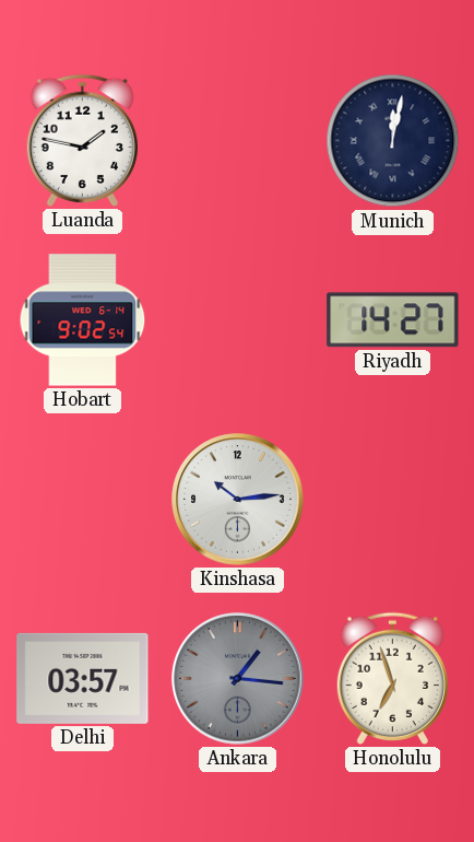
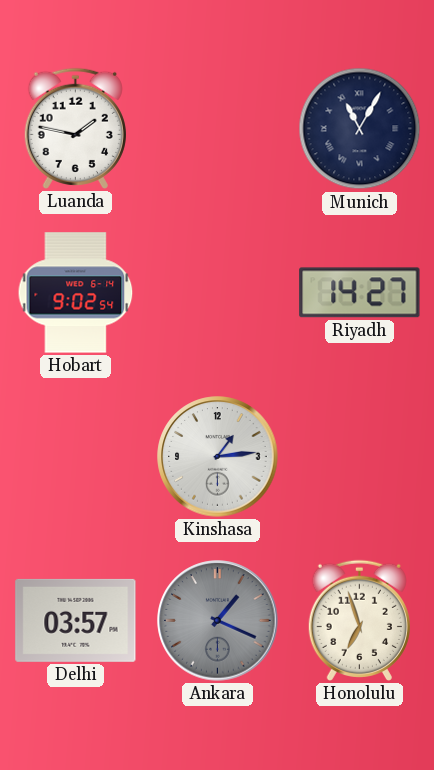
Munich: 12:02 -> 11:05 (360, 129)
Kinshasa: 10:14 -> 1:14 (218, 457)
Ankara: 1:16 -> 1:19 (218, 621)
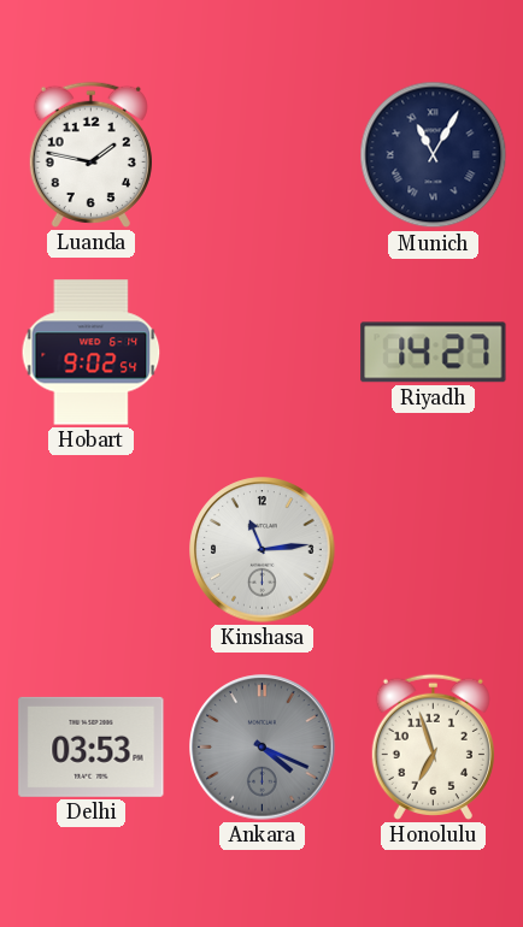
Kinshasa: 1:14 -> 11:14 (263, 550)
Delhi: 03:57 -> 03:53 (92, 746)
Ankara: 1:19 -> 4:19 (263, 748)
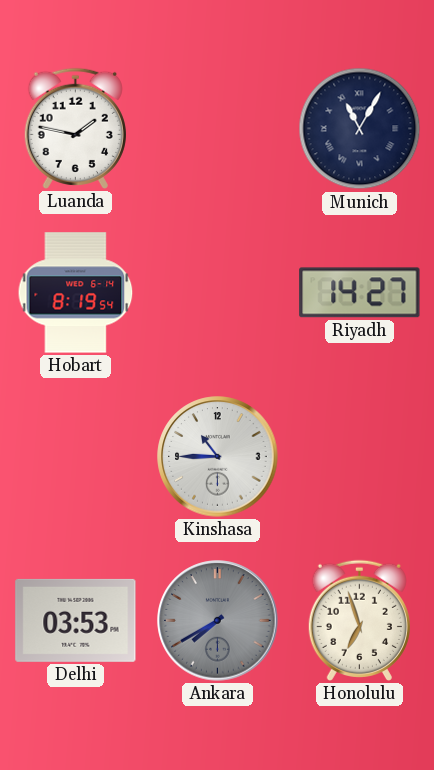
Hobart: 9:02 -> 8:19 (76, 293)
Kinshasa: 11:14 -> 10:45 (218, 457)
Ankara: 4:19 -> 7:40 (218, 621)
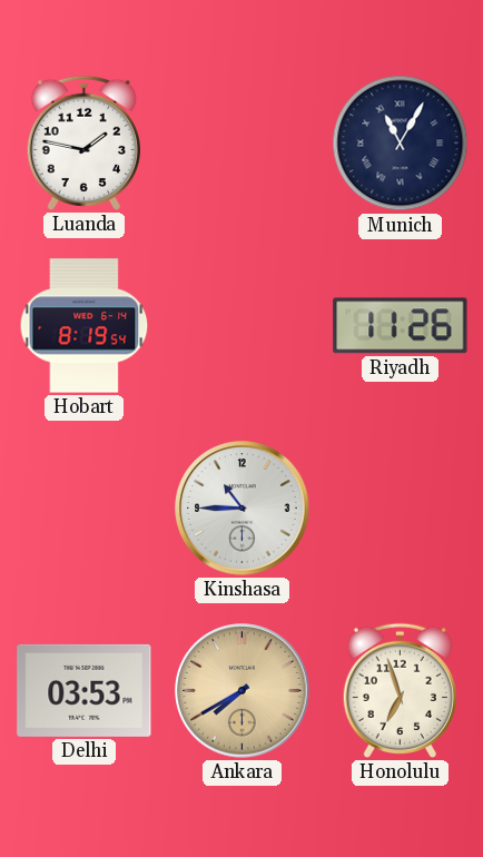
Riyadh: 14:27 -> 11:26 (401, 326)
Ankara dial: grey -> champagne (243, 691)
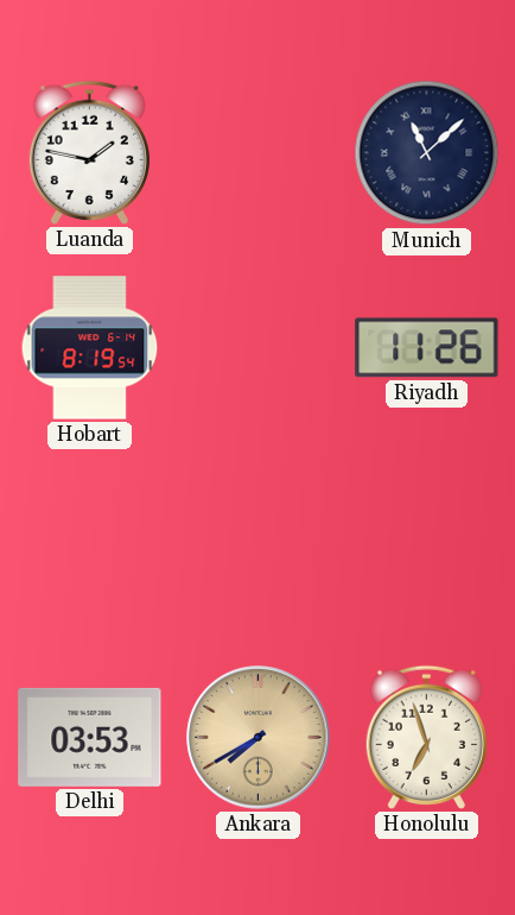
Munich: 11:05 -> 11:08 (427, 153)
Kinshasa: 10:45 -> none (243, 509)
